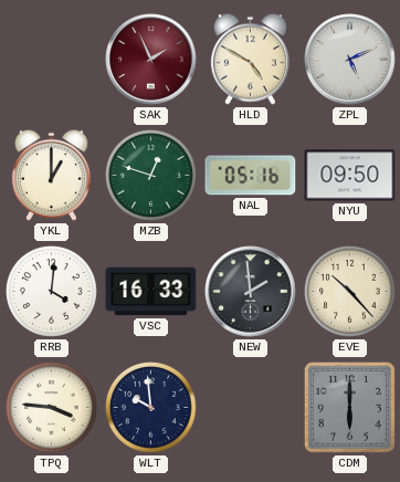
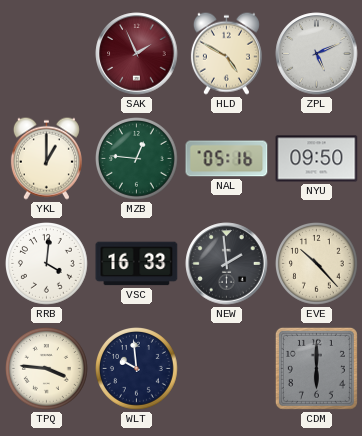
MZB: 12:48 -> 12:46 (137, 159)
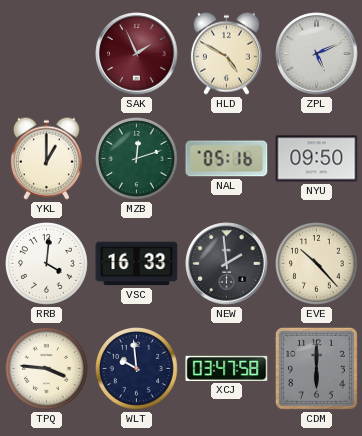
MZB: 12:46 -> 12:12 (137, 159)
XCJ: none -> 03:47 (227, 368)
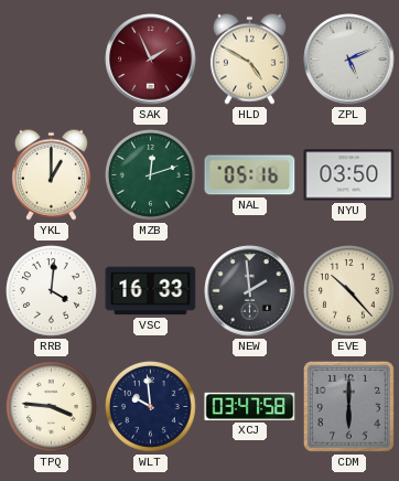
NYU: 09:50 -> 03:50 (349, 175)
